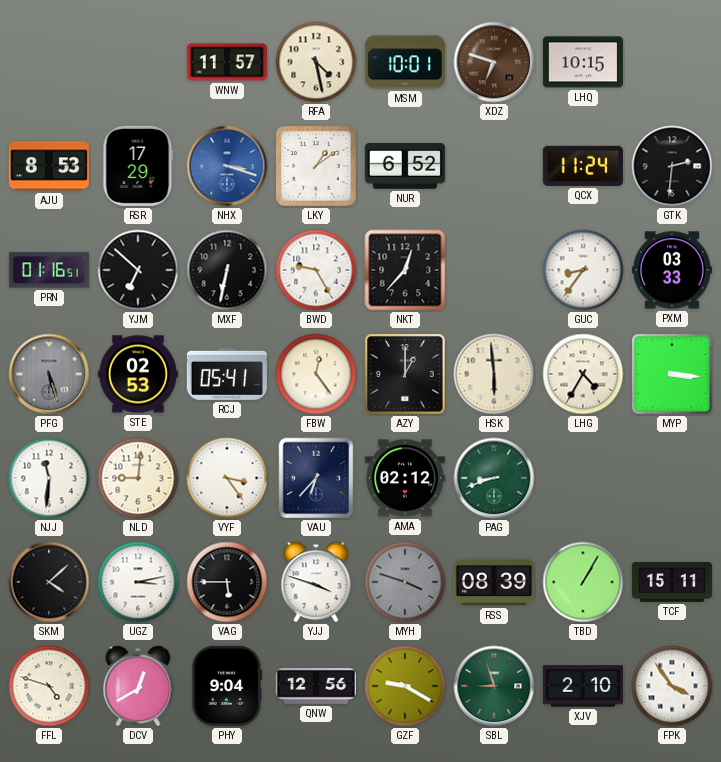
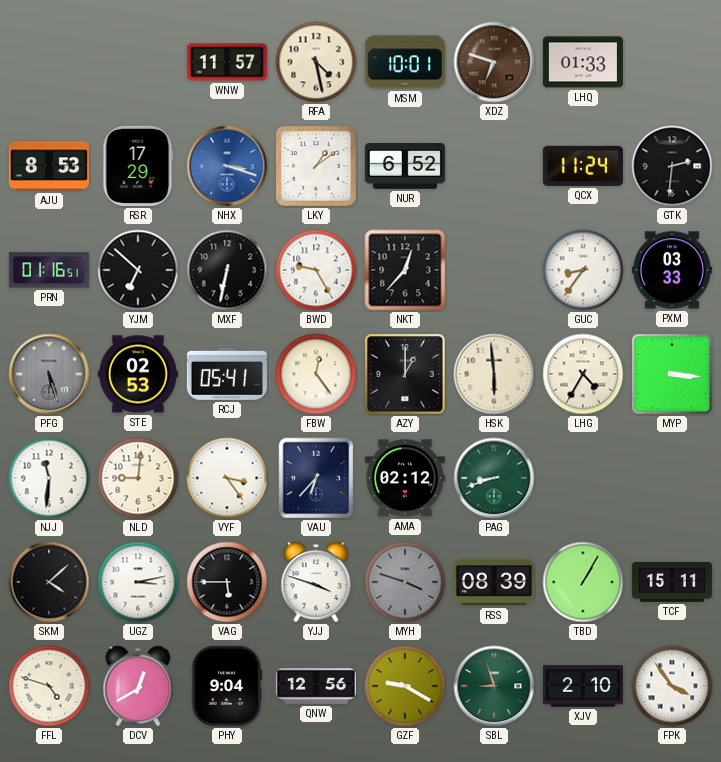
LHQ: 10:15 -> 01:33 (583, 62)
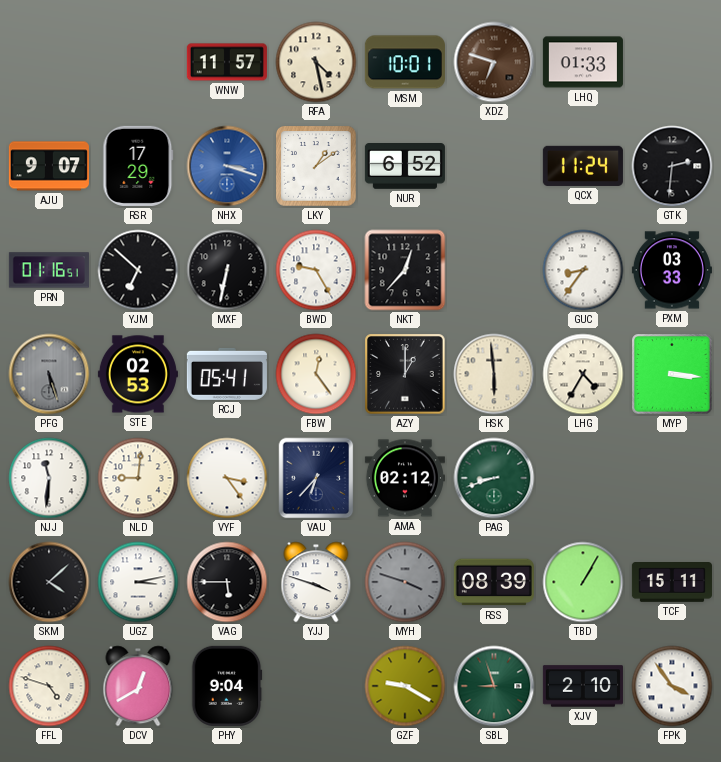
AJU: 8:53 -> 9:07 (49, 166)
QNW: 12:56 -> none (316, 686)
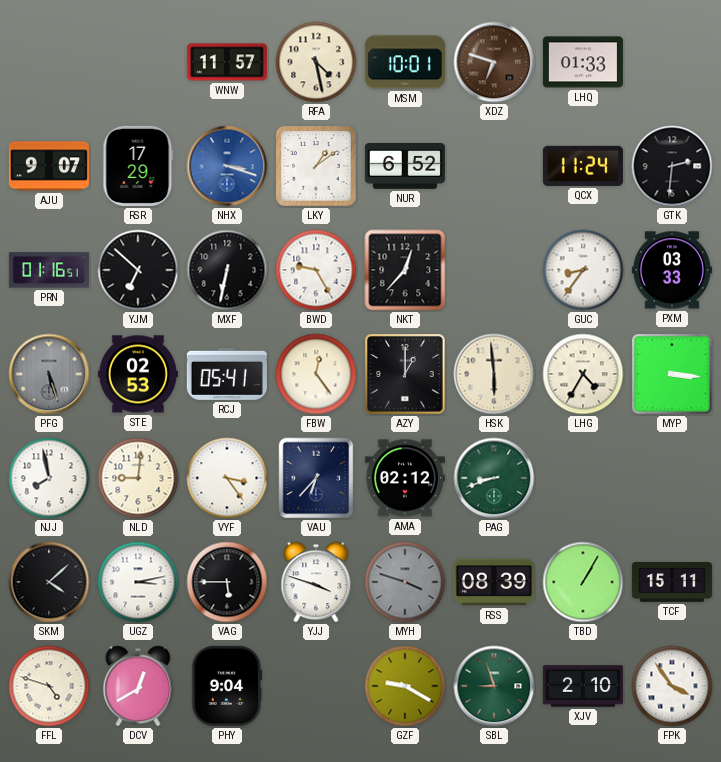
NJJ: 11:31 -> 7:58 (49, 478)
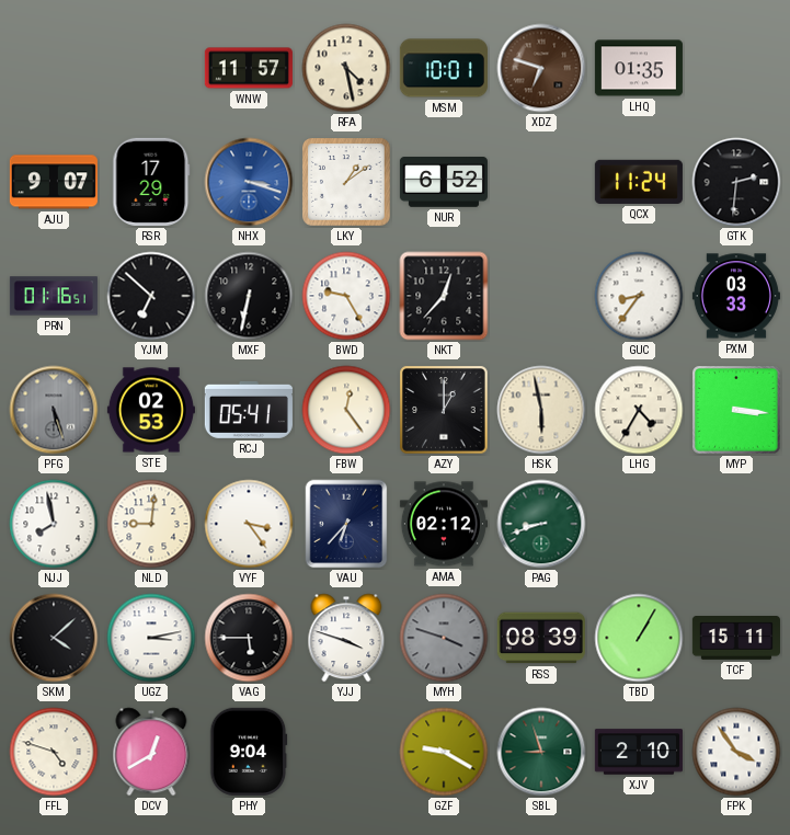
LHQ: 01:33 -> 01:35 (639, 68)
HSK: 5:59 -> 5:58 (541, 410)
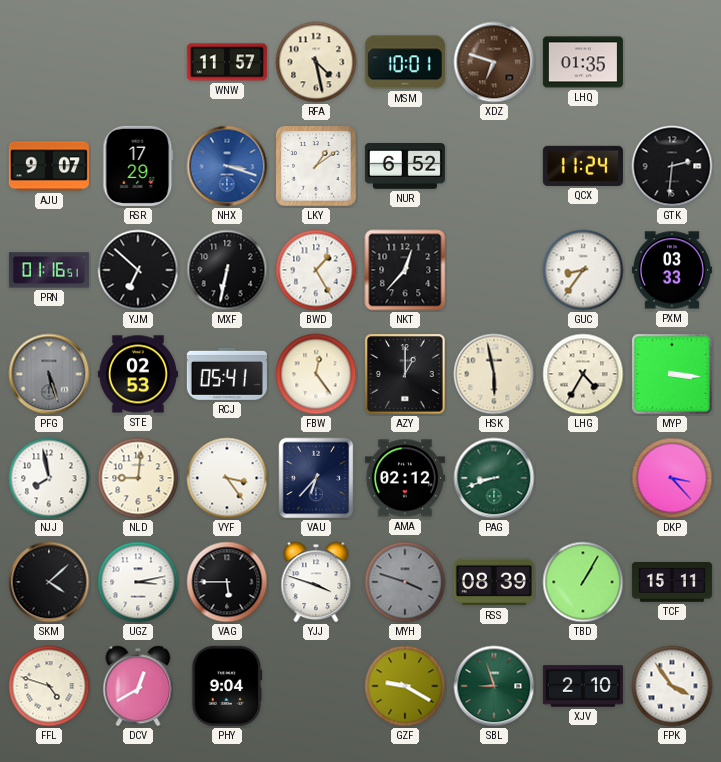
BWD: 9:25 -> 1:25 (316, 270)
DKP: none -> 3:23 (672, 478)
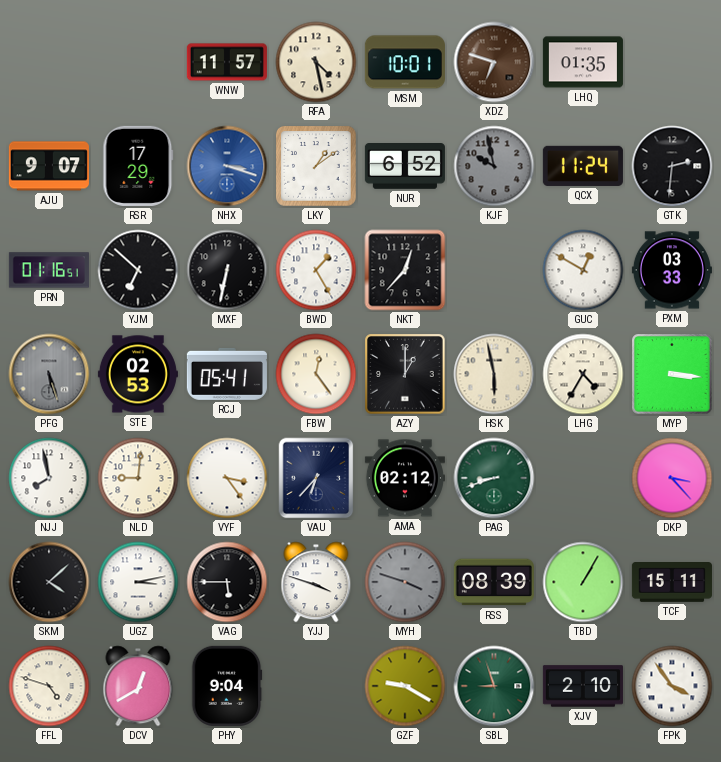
KJF: none -> 9:58 (494, 166)
GUC: 8:36 -> 12:50 (583, 270)
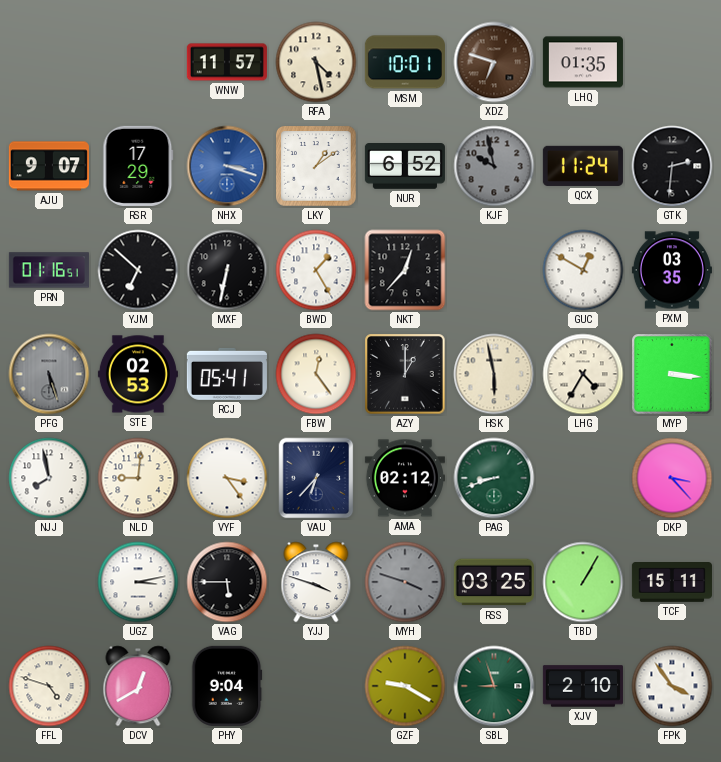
PXM: 03:33 -> 03:35 (672, 270)
SKM: 4:08 -> none (49, 582)
RSS: 08:39 -> 03:25 (494, 582)
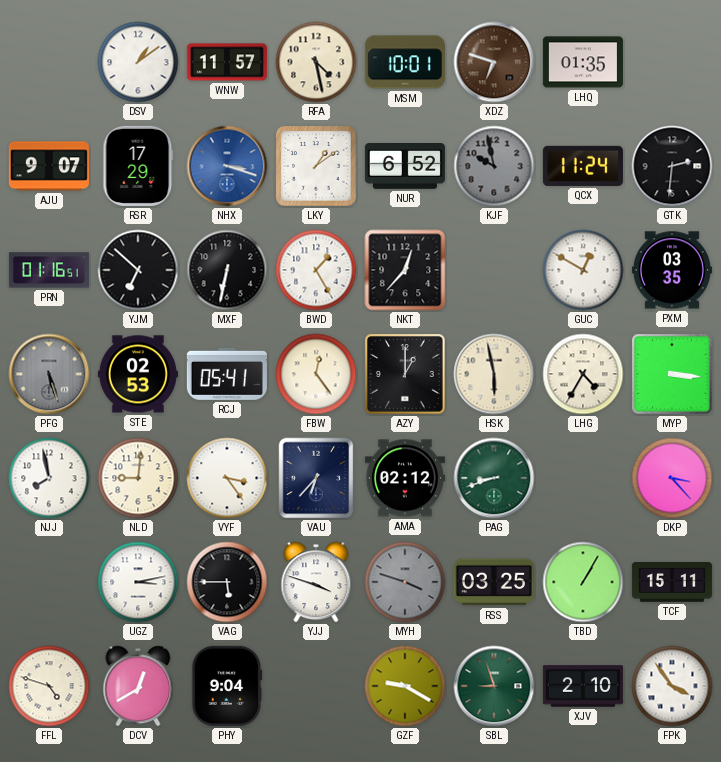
DSV: none -> 1:09 (138, 62)
